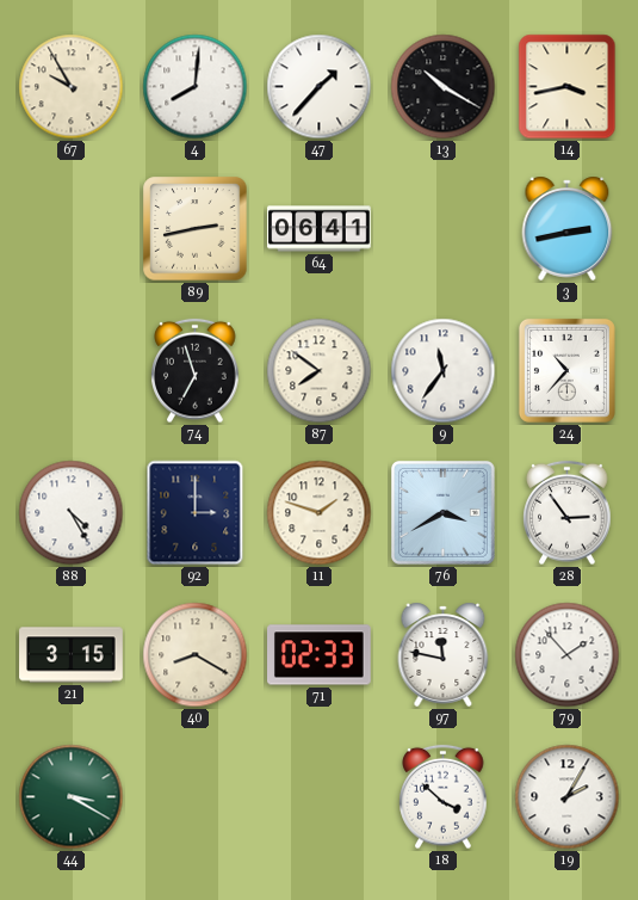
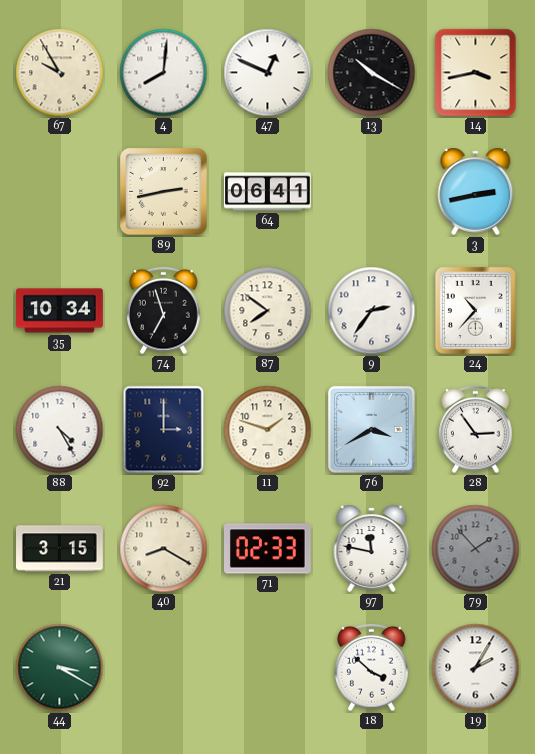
47: 1:37 -> 12:49 (268, 73)
35: none -> 10:34 (60, 311)
9: 11:36 -> 2:36 (372, 311)
79 dial: white -> grey (476, 549)
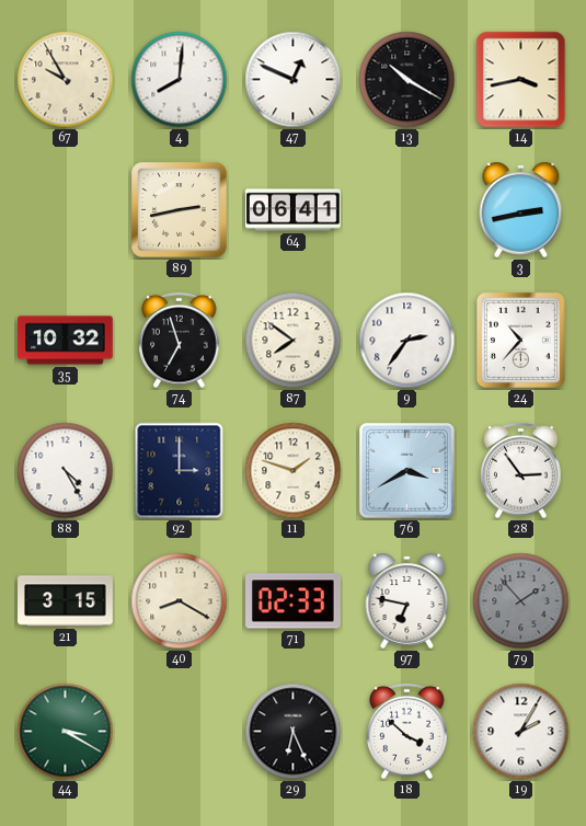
35: 10:34 -> 10:32 (66, 341)
97: 11:47 -> 6:47 (407, 600)
29: none -> 6:26 (294, 732)
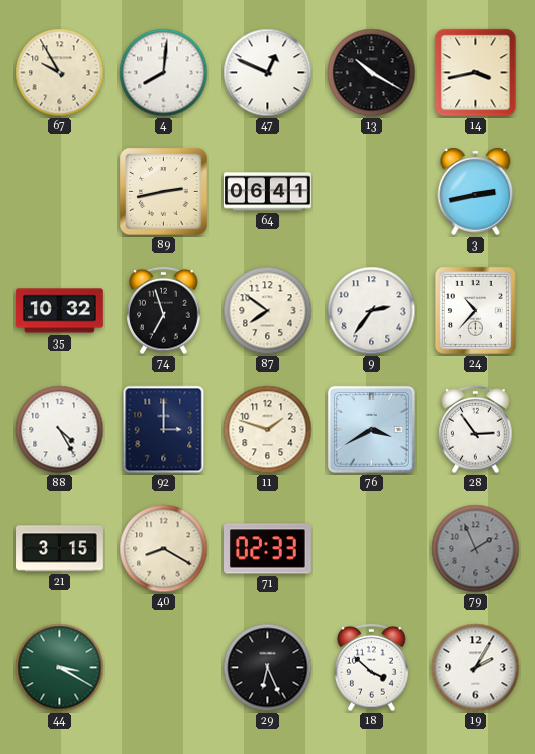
97: 6:47 -> none (407, 600)
79: 1:53 -> 1:56 (476, 549)
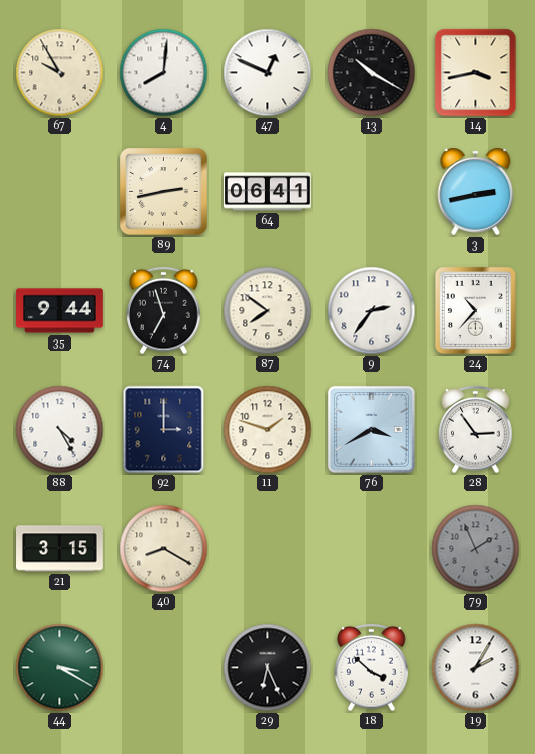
35: 10:32 -> 9:44 (60, 311)
71: 02:33 -> none (268, 549)
